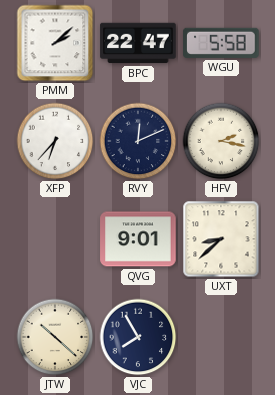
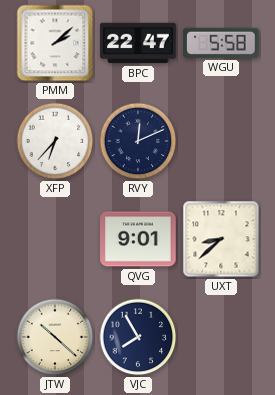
HFV: 2:17 -> none (221, 141)
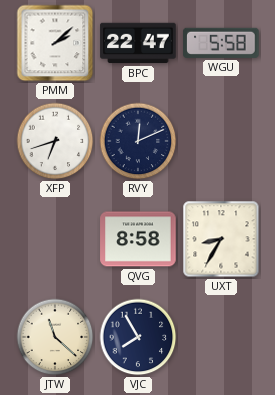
XFP: 6:37 -> 6:42 (55, 141)
QVG: 9:01 -> 8:58 (138, 239)
UXT: 8:38 -> 8:35 (221, 239)
JTW: 10:22 -> 11:22 (55, 337)
